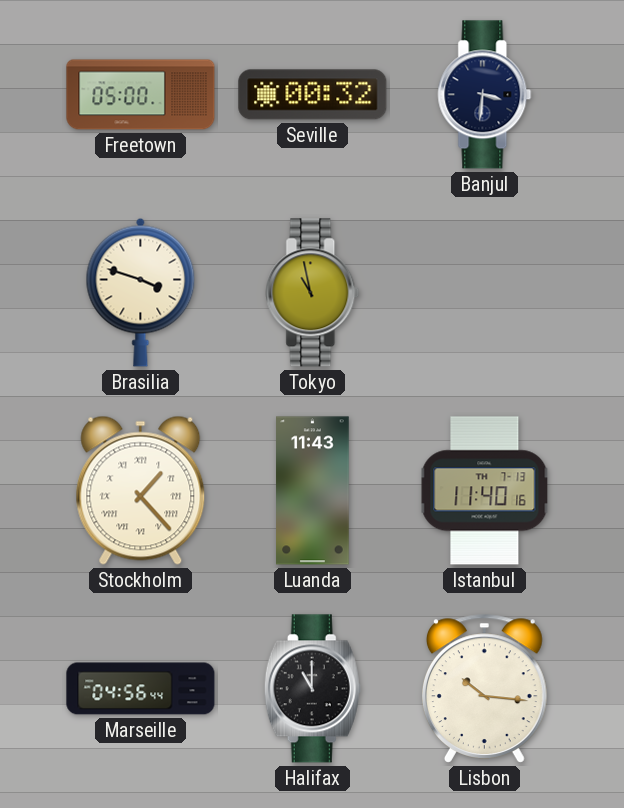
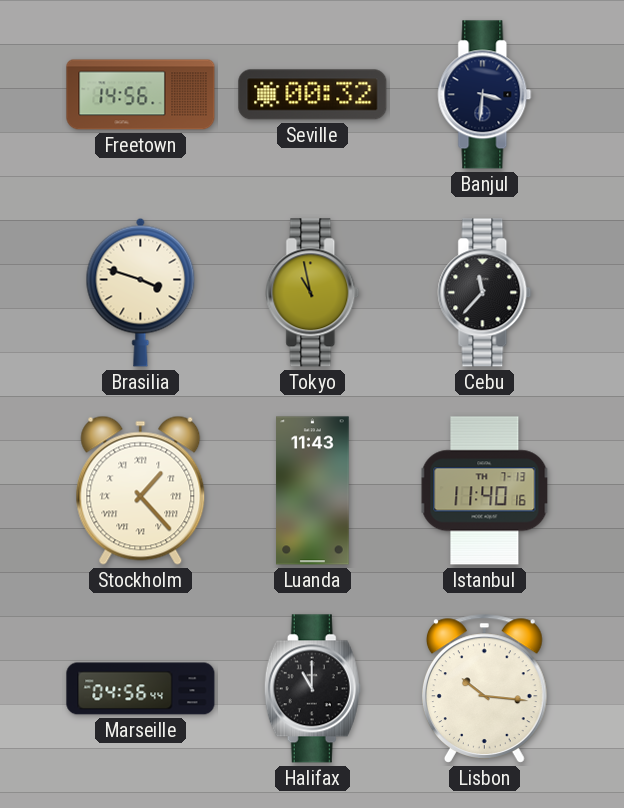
Freetown: 05:00 -> 14:56 (141, 95)
Cebu: none -> 11:37 (485, 293)
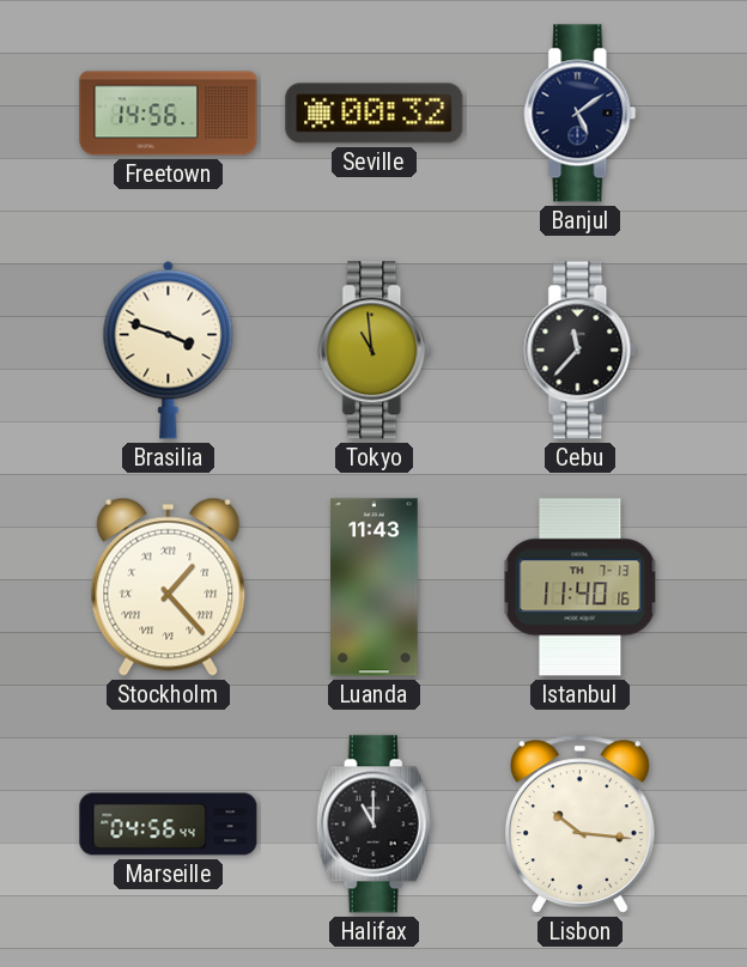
Banjul: 3:31 -> 5:09 (581, 114)
Tokyo: 10:58 -> 10:59 (375, 351)
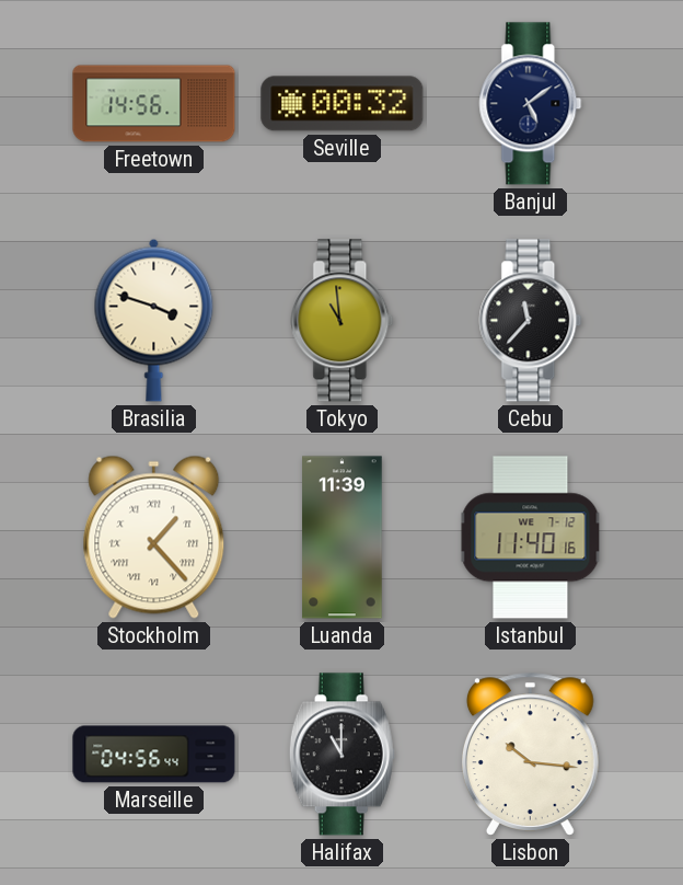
Luanda: 11:43 -> 11:39 (343, 538)
Istanbul date: TH 7-13 -> WE 7-12 (531, 538)
